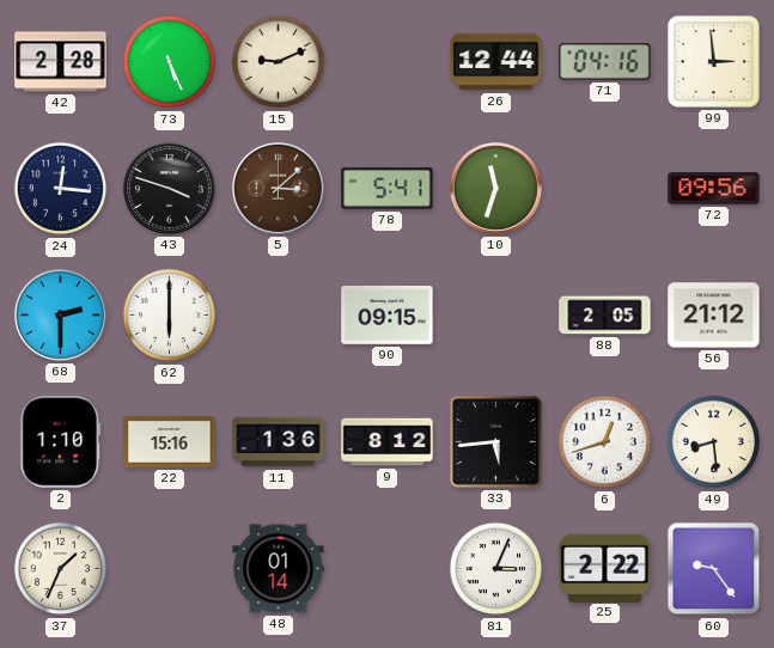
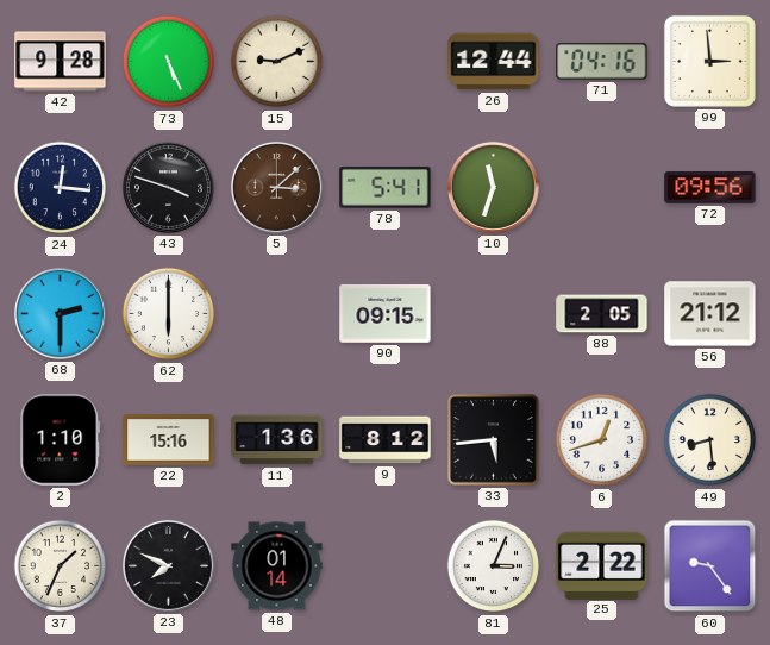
42: 2:28 -> 9:28 (61, 62)
23: none -> 7:49 (168, 565)
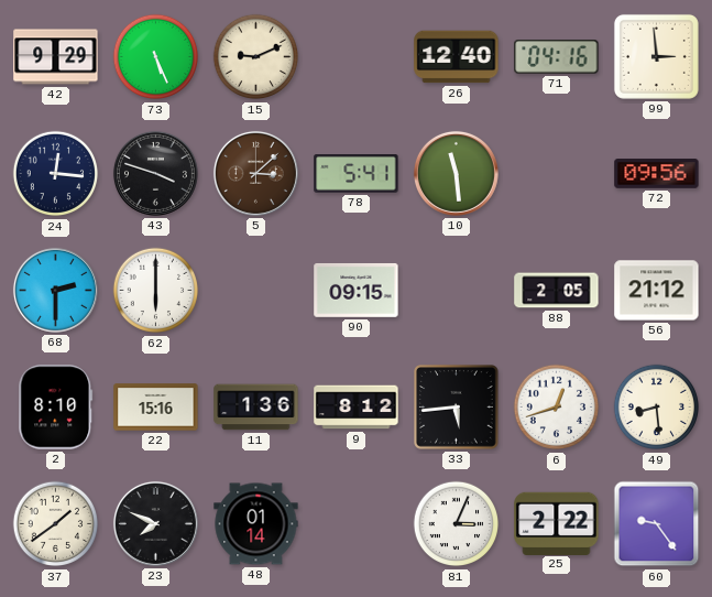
42: 9:28 -> 9:29 (56, 57)
26: 12:44 -> 12:40 (457, 57)
10: 11:33 -> 11:29 (456, 173)
2: 1:10 -> 8:10 (56, 408)
37: 1:34 -> 1:39 (56, 524)
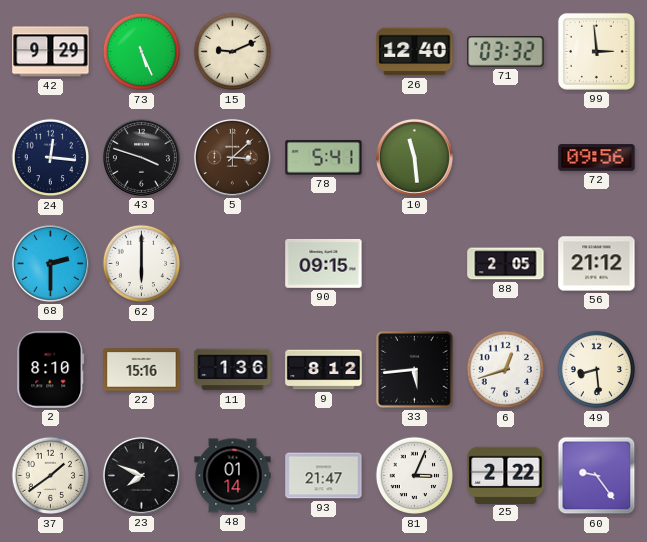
71: 04:16 -> 03:32 (506, 52)
93: none -> 21:47 (324, 476)
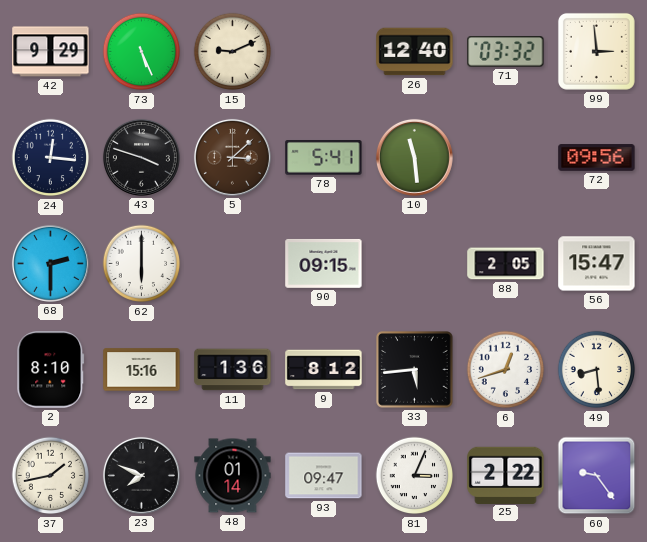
56: 21:12 -> 15:47 (597, 264)
37: 1:39 -> 1:43 (51, 476)
93: 21:47 -> 09:47 (324, 476)
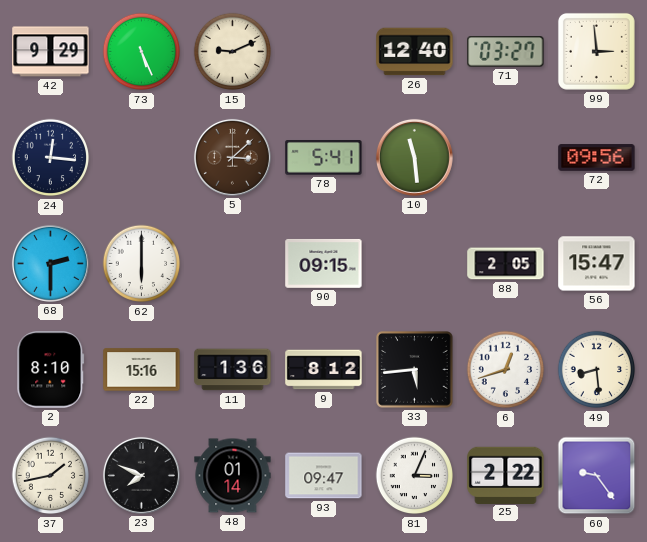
71: 03:32 -> 03:27 (506, 52)
43: 3:48 -> none (141, 157)
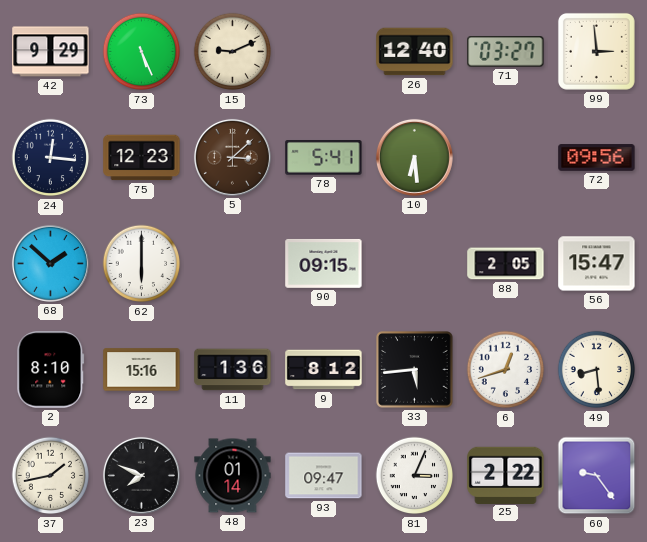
75: none -> 12:23 (142, 158)
10: 11:29 -> 6:29 (414, 157)
68: 2:30 -> 1:52 (50, 263)
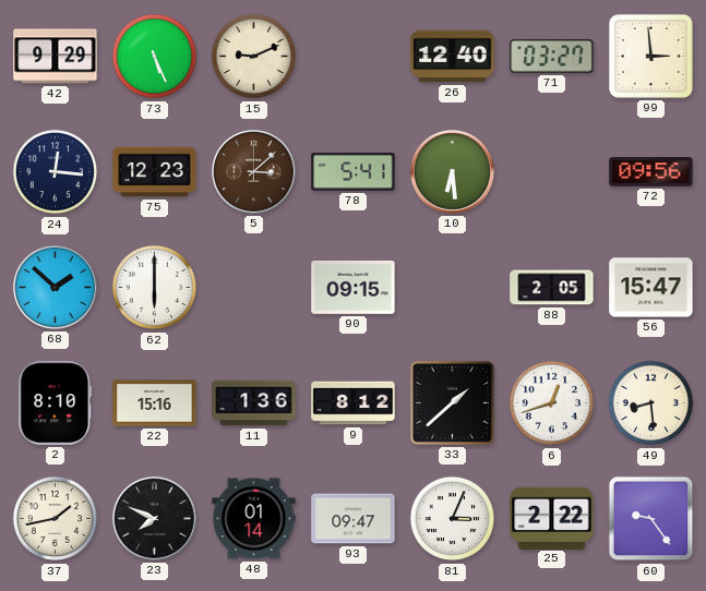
33: 5:44 -> 1:38 (453, 403)
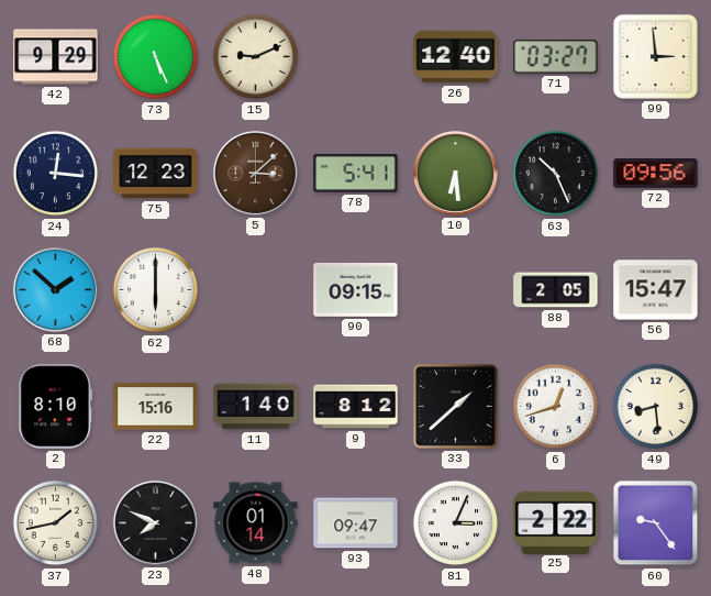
63: none -> 10:26 (556, 174)
11: 1:36 -> 1:40 (256, 407)
